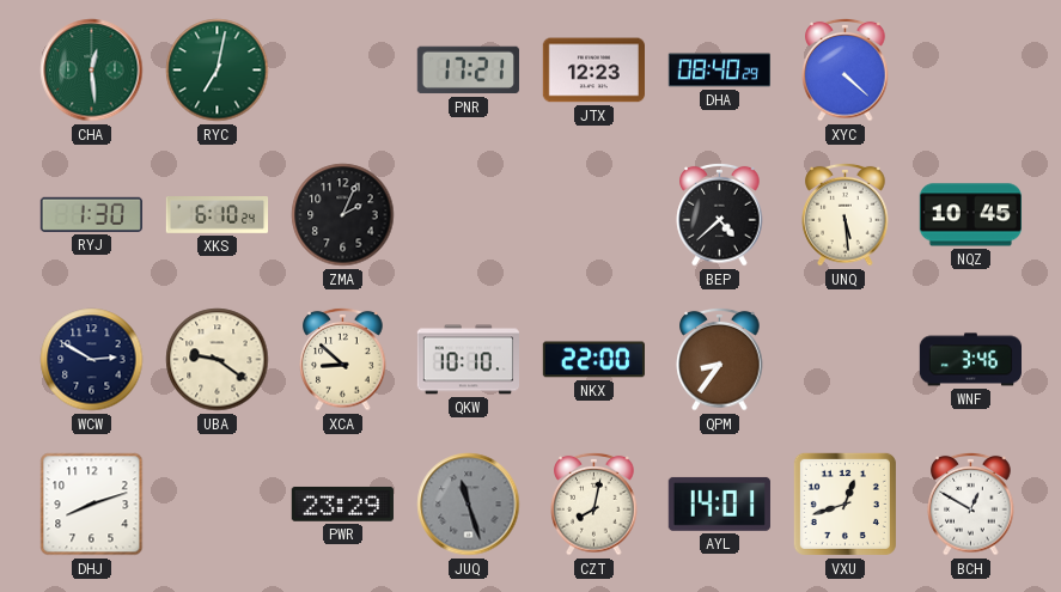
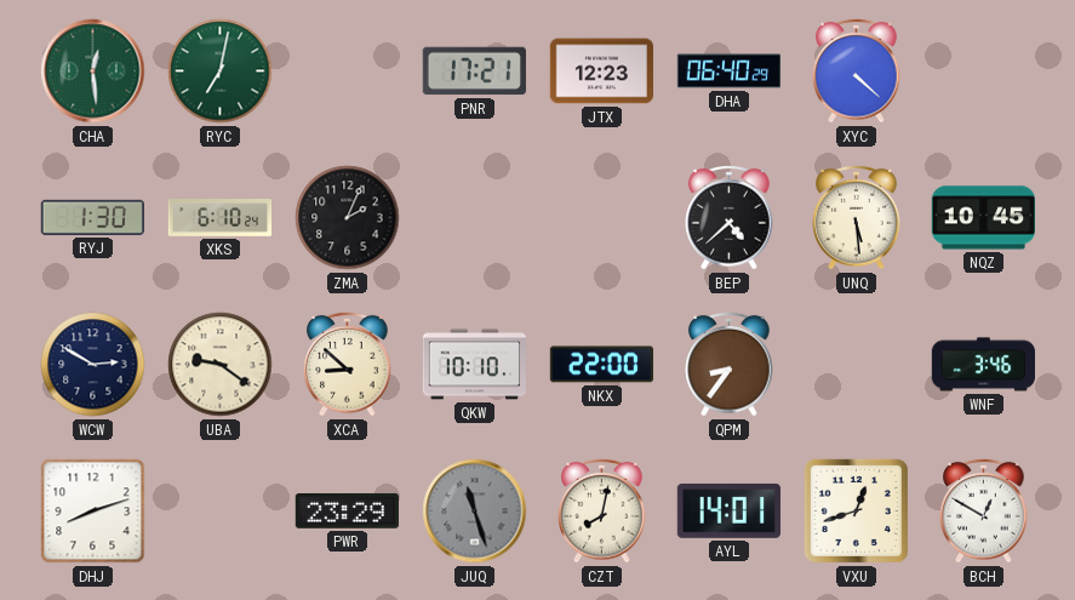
DHA: 08:40 -> 06:40 (728, 72)
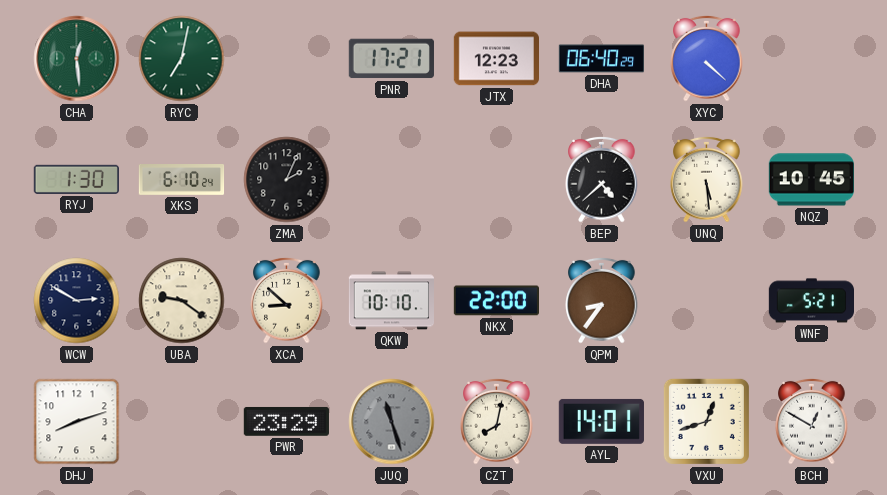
WNF: 3:46 -> 5:21 (811, 301)
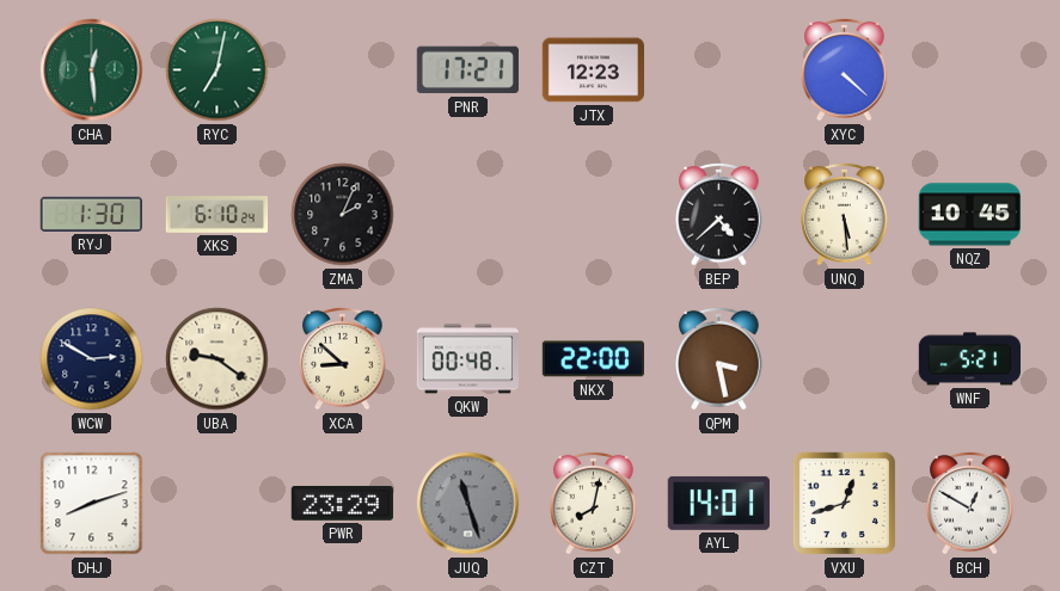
DHA: 06:40 -> none (601, 59)
QKW: 10:10 -> 00:48 (467, 359)
QPM: 8:36 -> 3:28 (719, 358)
